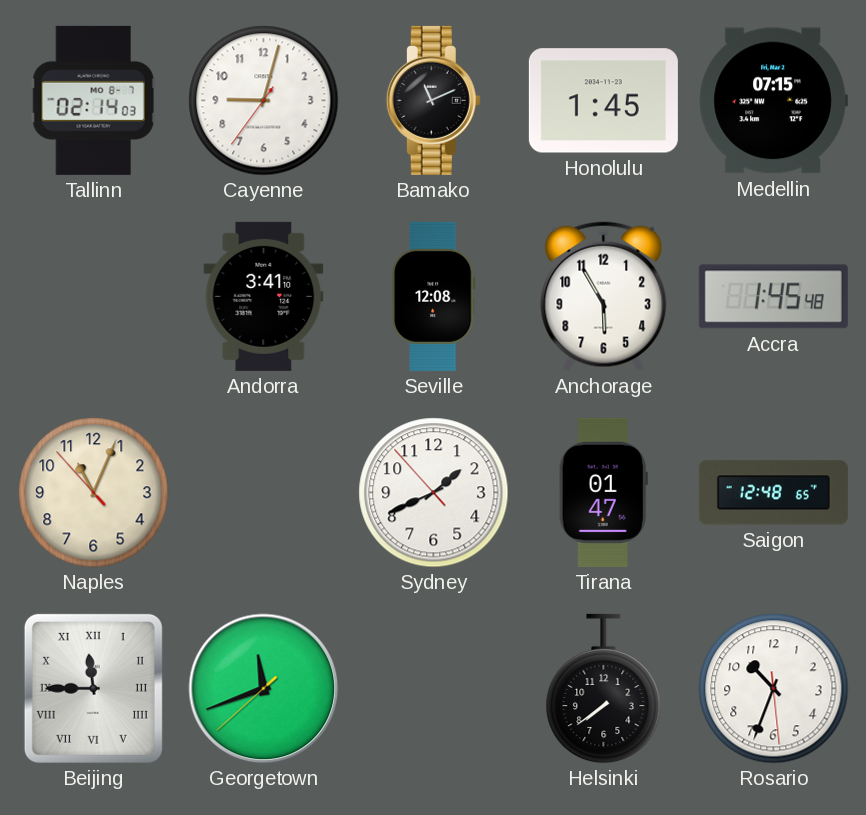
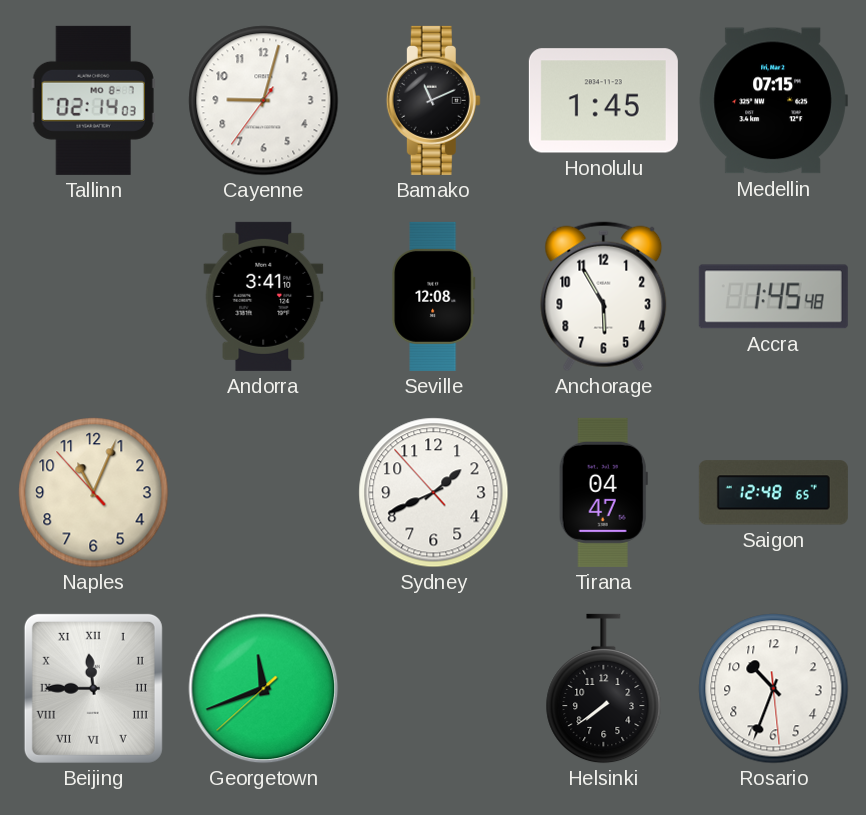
Tirana: 01:47 -> 04:47 (603, 492)
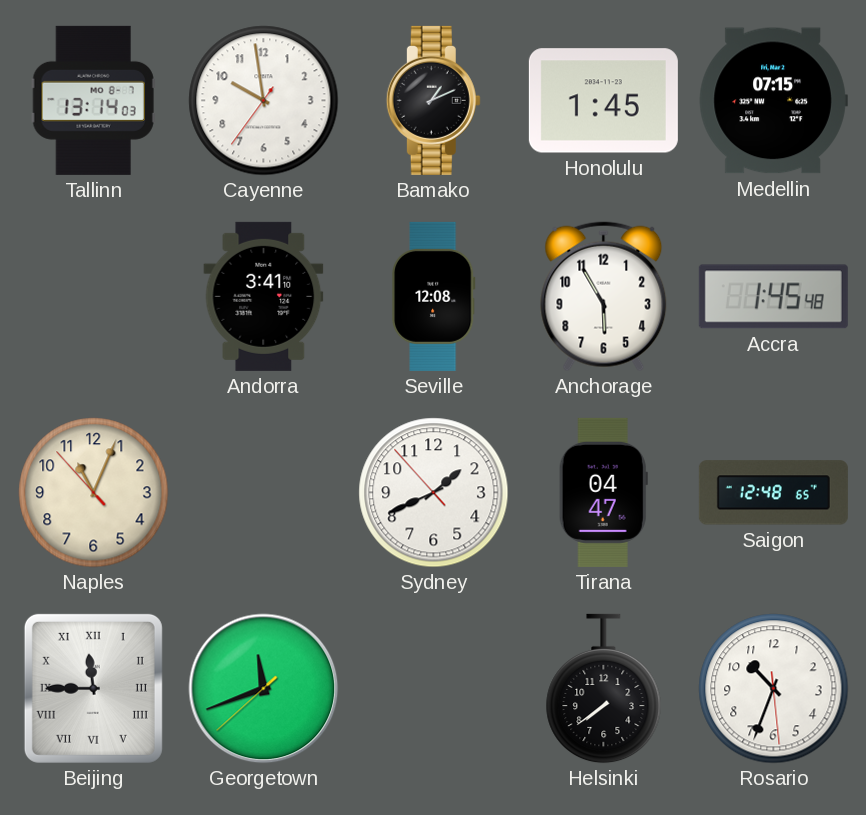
Tallinn: 02:14 -> 13:14 (93, 100)
Cayenne: 9:02 -> 9:58 (264, 101)
Bamako: 11:11 -> 1:11 (433, 100)
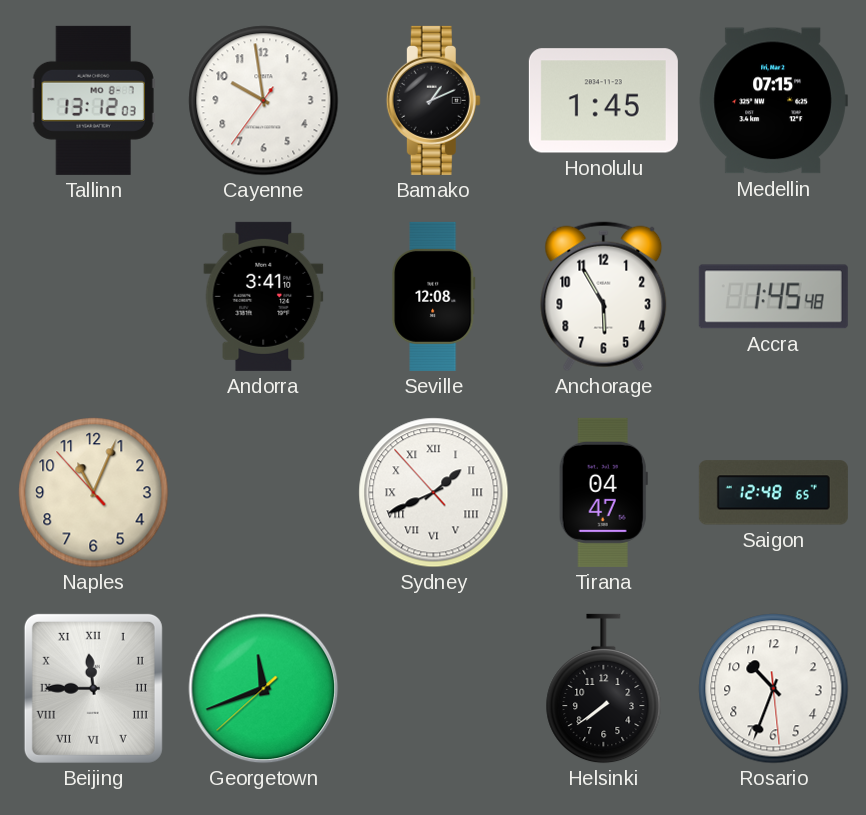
Tallinn: 13:14 -> 13:12 (93, 100)
Sydney numerals: Arabic -> Roman (434, 493)
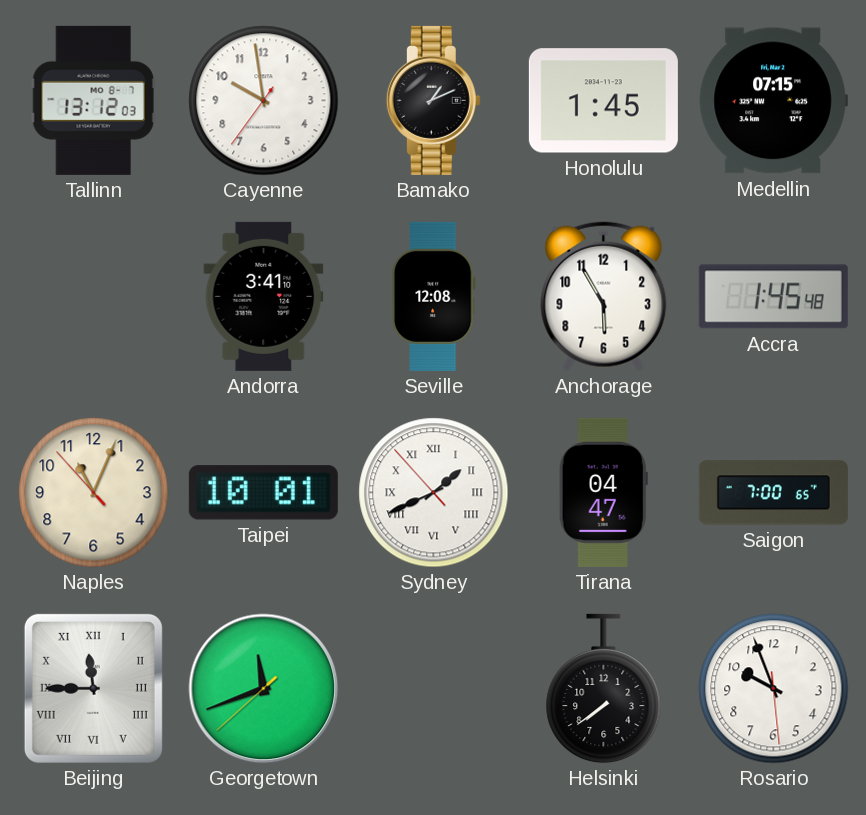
Taipei: none -> 10:01 (263, 493)
Saigon: 12:48 -> 7:00 (773, 493)
Rosario: 10:33 -> 9:56 (774, 689)
